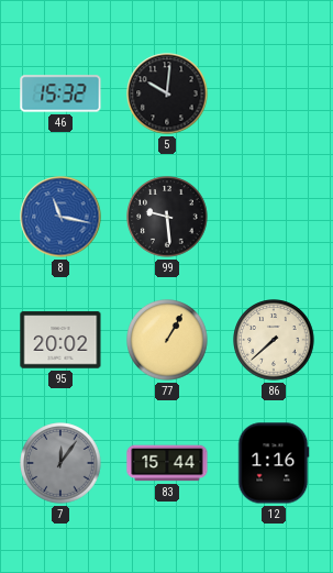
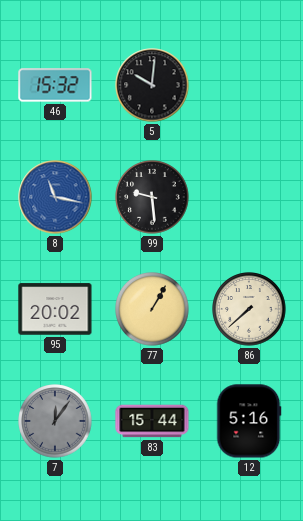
12: 1:16 -> 5:16 (249, 421)
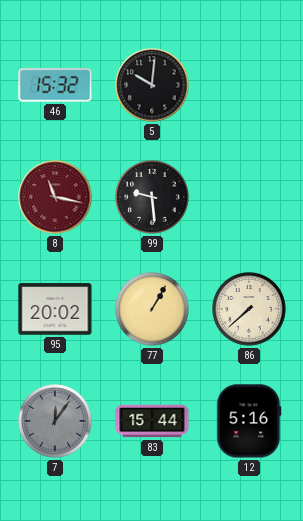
8 dial: blue -> burgundy (55, 197)
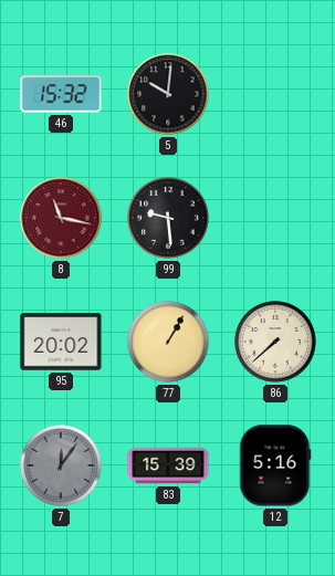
83: 15:44 -> 15:39 (168, 465)
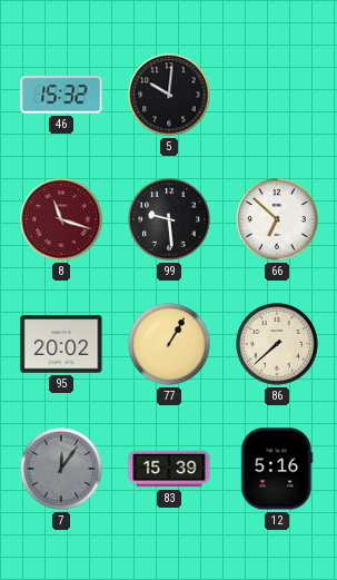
8: 11:17 -> 11:18 (61, 219)
66: none -> 6:52 (277, 219)
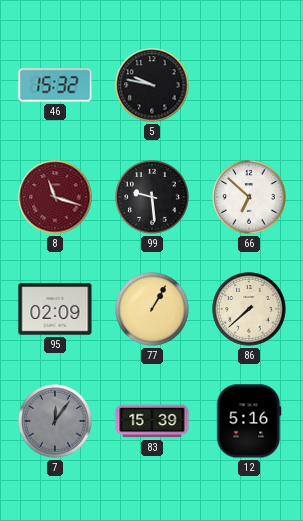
5: 10:01 -> 9:47 (152, 85)
95: 20:02 -> 02:09 (55, 309)
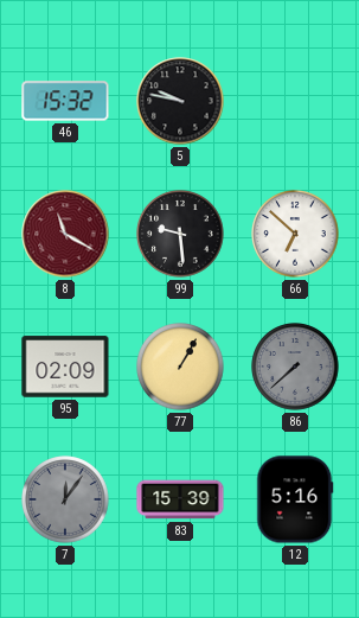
8: 11:18 -> 11:20 (65, 234)
86 dial: cream -> grey (295, 367)
